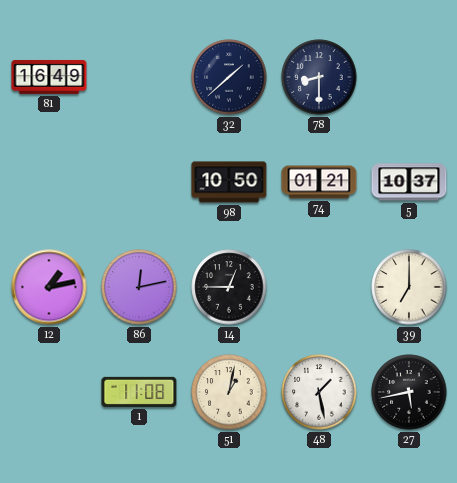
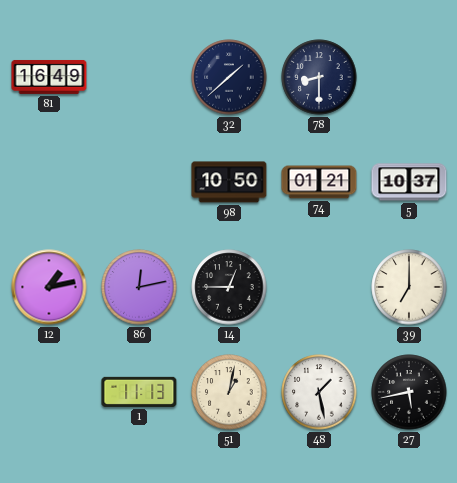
1: 11:08 -> 11:13 (139, 392)
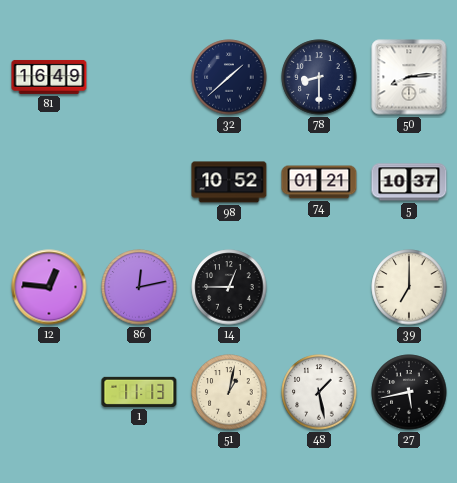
50: none -> 8:14 (409, 77)
98: 10:50 -> 10:52 (229, 182)
12: 1:13 -> 12:46 (49, 287)
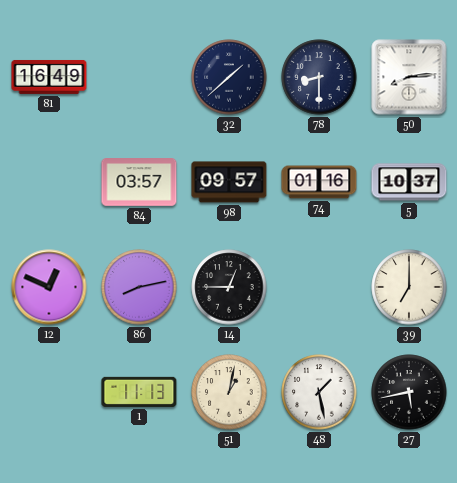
84: none -> 03:57 (139, 182)
98: 10:52 -> 09:57 (229, 182)
74: 01:21 -> 01:16 (319, 182)
12: 12:46 -> 12:49 (49, 287)
86: 12:13 -> 8:13 (139, 287)
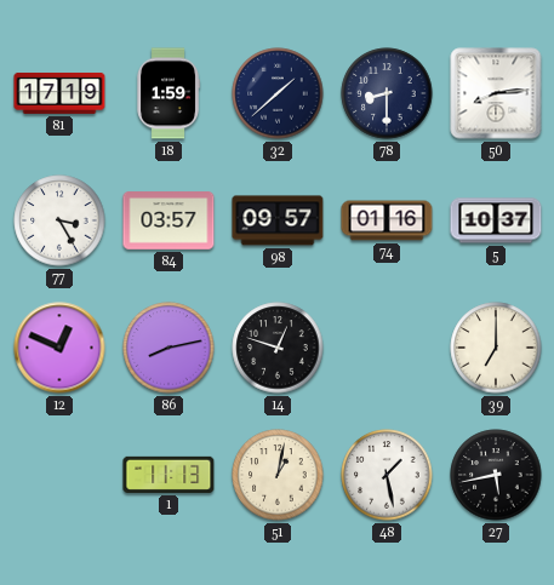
81: 16:49 -> 17:19 (59, 93)
18: none -> 1:59 (169, 93)
77: none -> 3:25 (59, 220)
14: 12:45 -> 12:48 (278, 348)
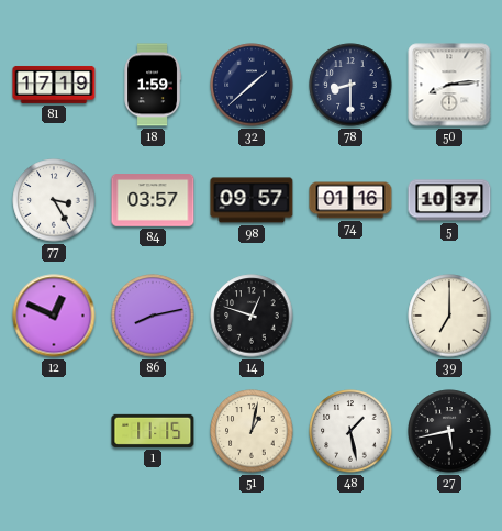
1: 11:13 -> 11:15 (153, 431)
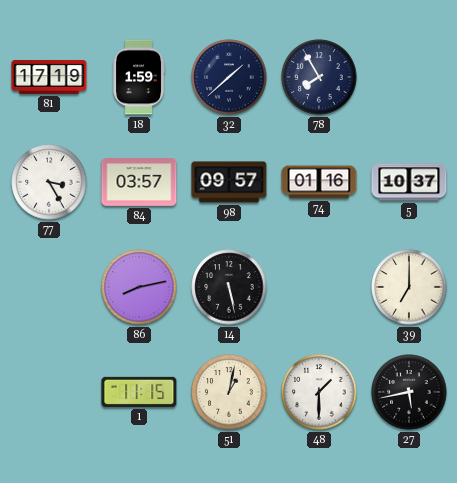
78: 8:30 -> 7:55 (319, 77)
50: 8:14 -> none (449, 85)
12: 12:49 -> none (54, 316)
14: 12:48 -> 5:28 (229, 287)
48: 1:28 -> 1:30 (319, 392)
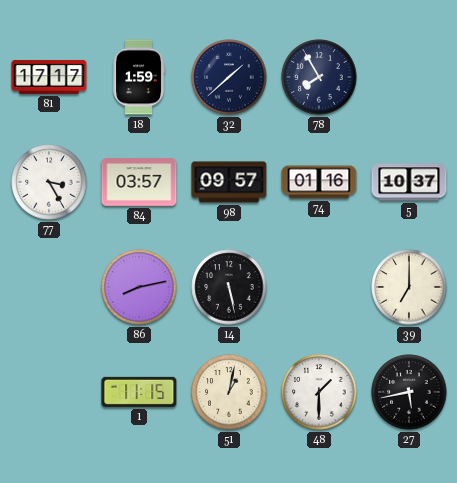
81: 17:19 -> 17:17 (49, 77)
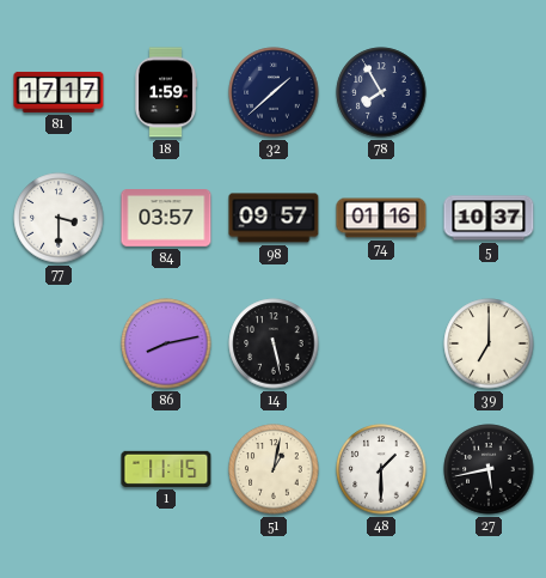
77: 3:25 -> 3:30 (59, 218)
